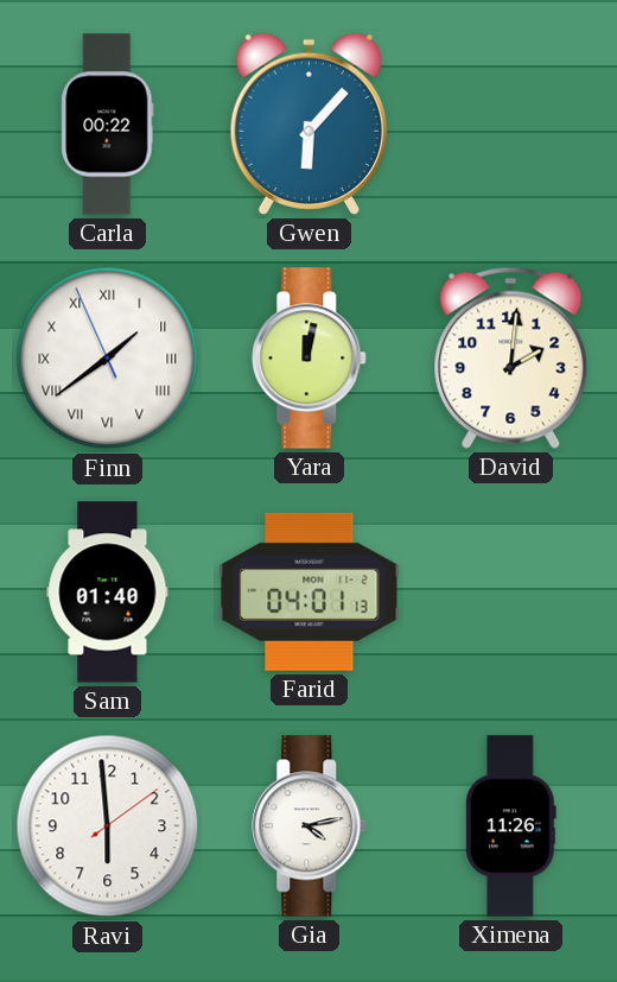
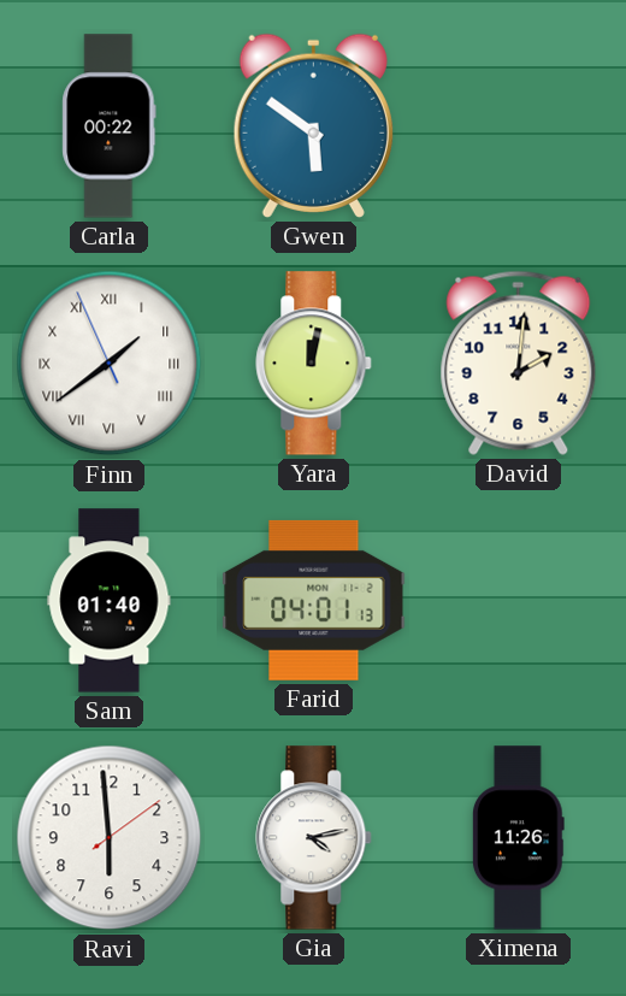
Gwen: 6:07 -> 5:51 (313, 125)
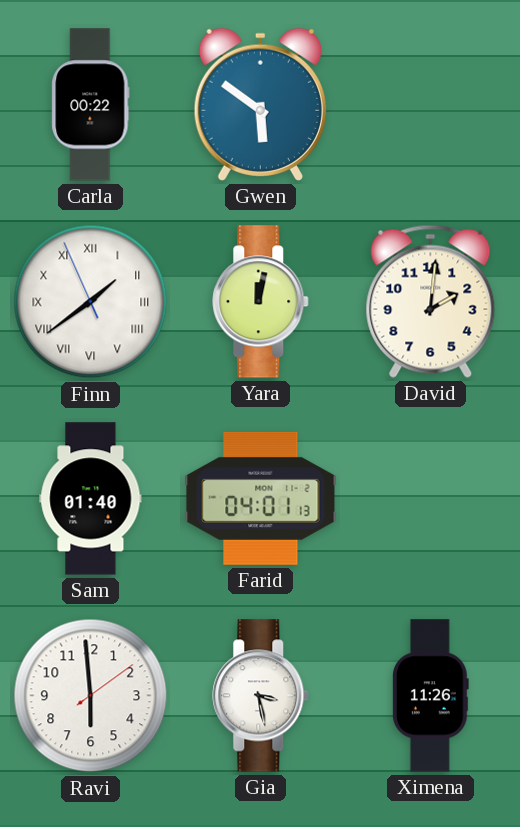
Gia: 4:13 -> 3:28 (261, 696)
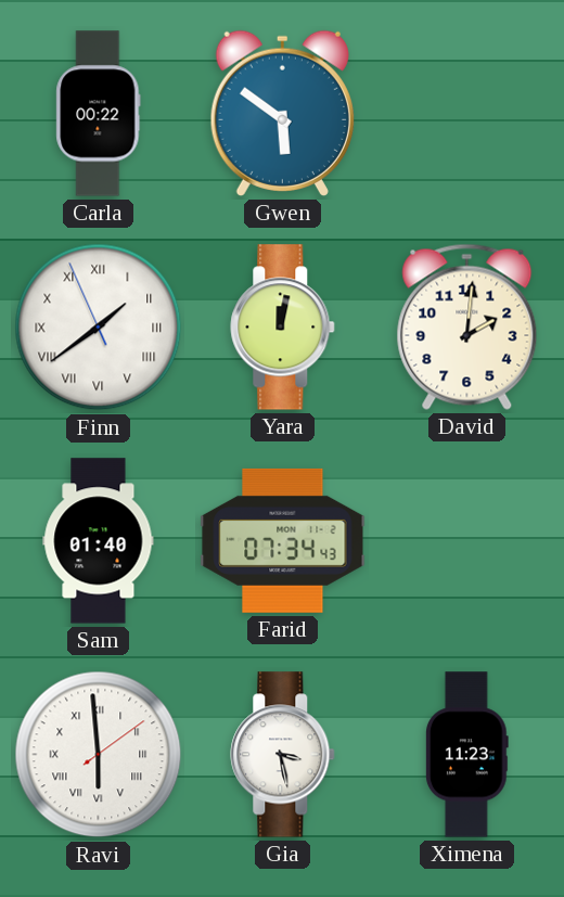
Farid: 04:01 -> 07:34 (283, 540)
Ravi numerals: Arabic -> Roman (99, 755)
Ximena: 11:26 -> 11:23 (466, 755)
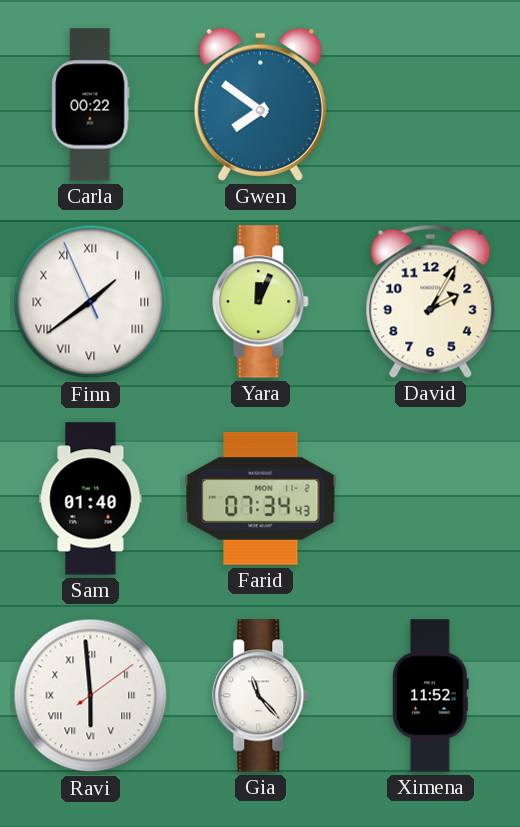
Gwen: 5:51 -> 7:51 (260, 104)
Yara: 12:02 -> 12:04 (261, 302)
David: 2:01 -> 2:05 (431, 301)
Gia: 3:28 -> 11:23 (261, 696)
Ximena: 11:23 -> 11:52 (430, 696)
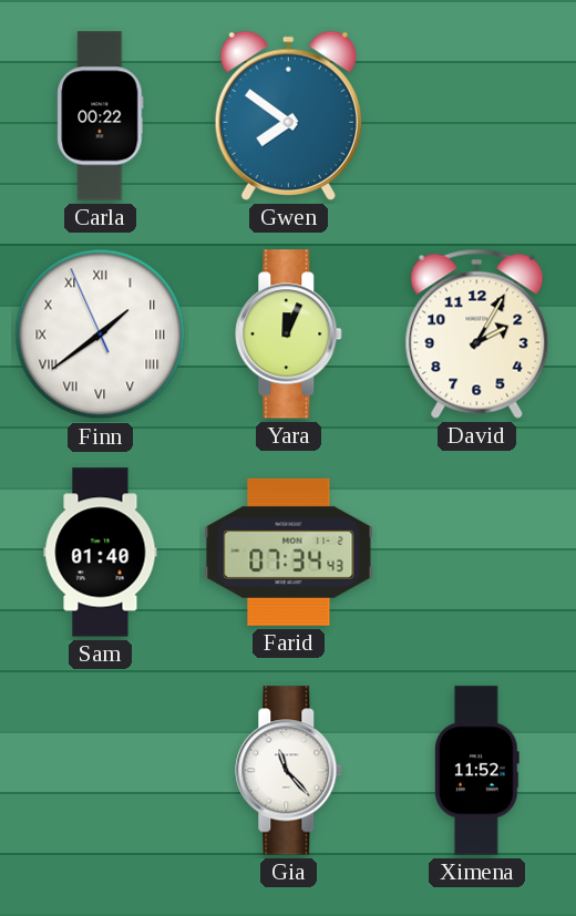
Ravi: 5:59 -> none (91, 696)
